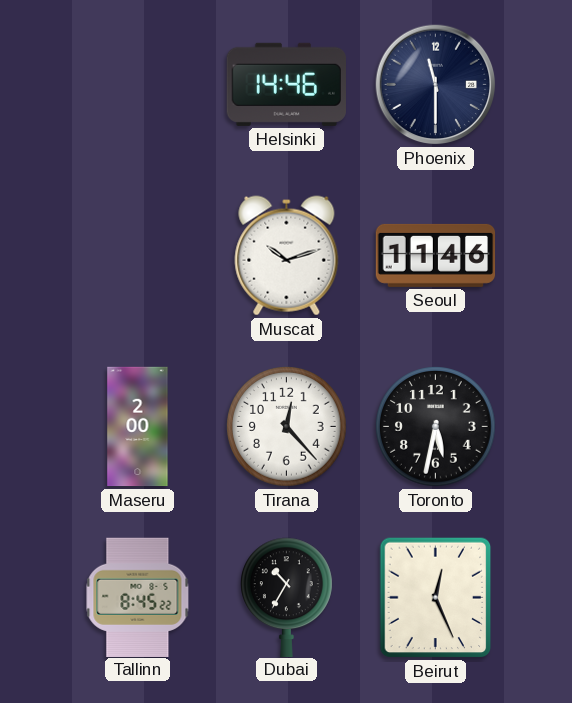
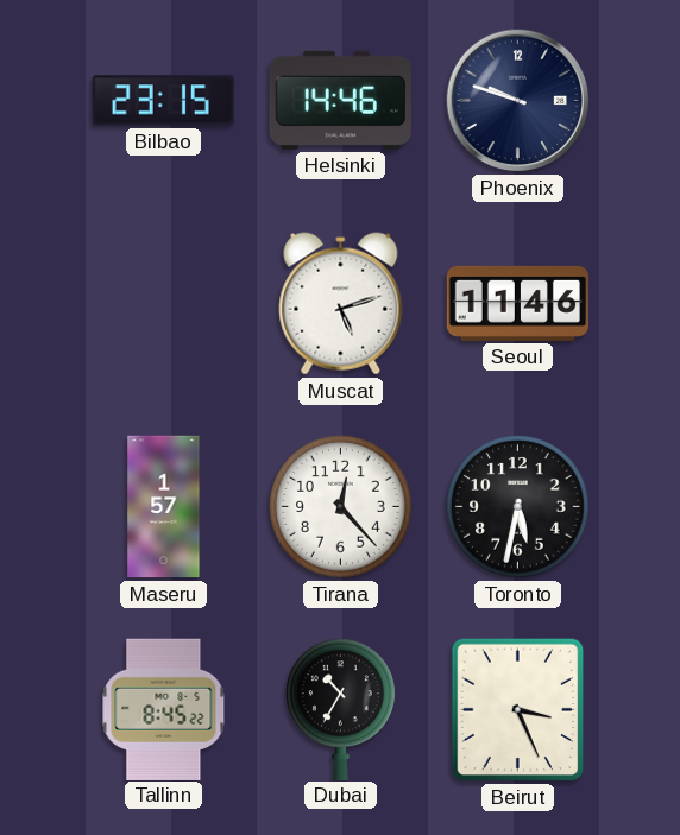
Bilbao: none -> 23:15 (163, 101)
Phoenix: 11:30 -> 9:48 (518, 101)
Muscat: 10:12 -> 5:12 (341, 304)
Maseru: 2:00 -> 1:57 (164, 507)
Beirut: 12:26 -> 3:26 (518, 710)
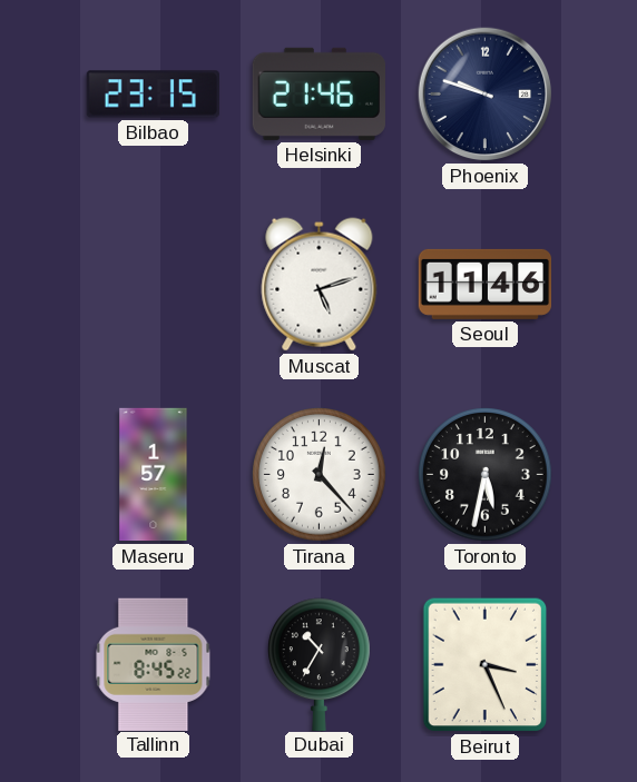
Helsinki: 14:46 -> 21:46 (318, 93)
